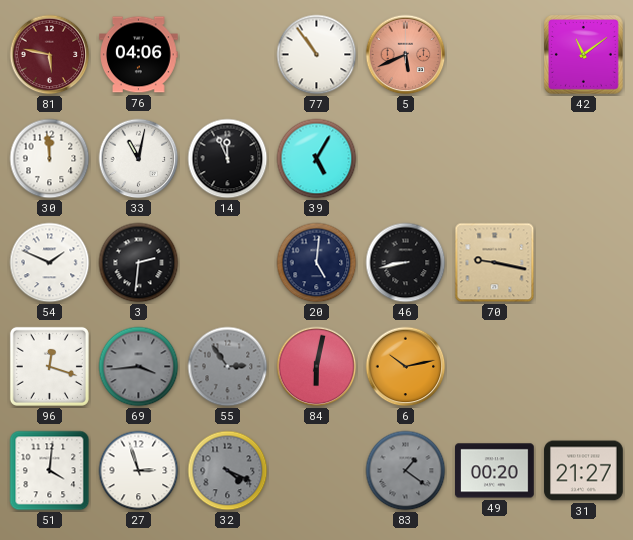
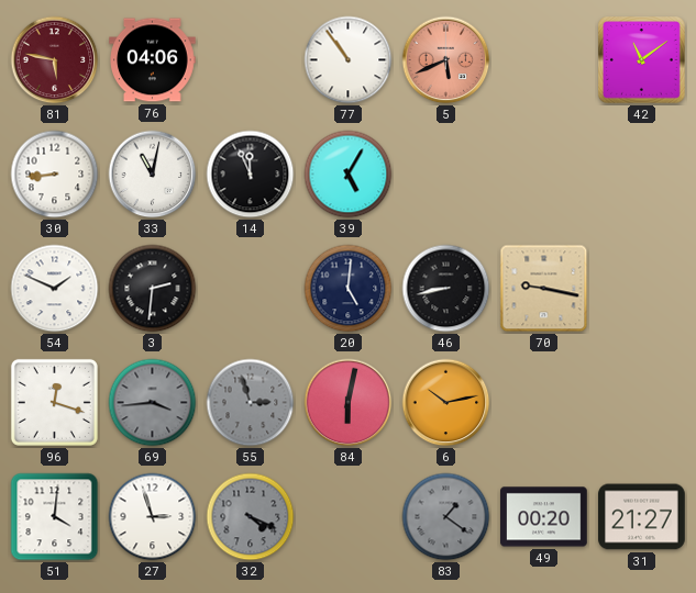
30: 11:59 -> 8:44 (55, 175)
55: 2:54 -> 2:57 (251, 403)
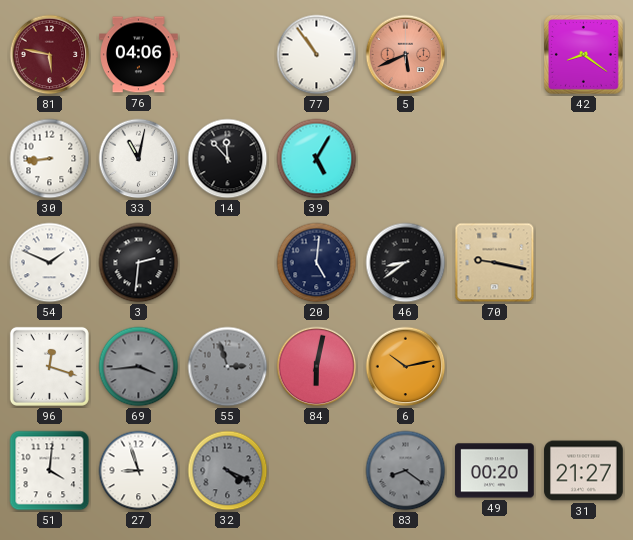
42: 11:09 -> 8:21 (584, 55)
14: 11:56 -> 11:53 (228, 159)
46: 8:43 -> 8:39 (406, 263)
27: 2:57 -> 8:57 (139, 471)
83: 1:21 -> 8:21 (406, 471)
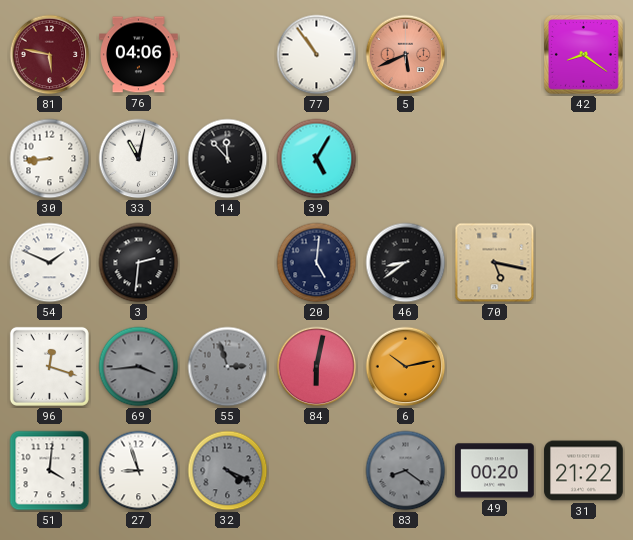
70: 9:17 -> 5:17 (495, 263)
31: 21:27 -> 21:22 (584, 471)
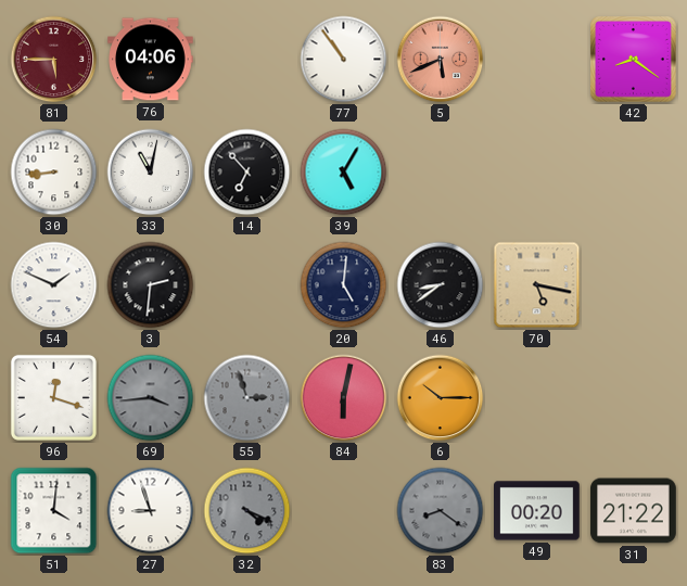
81: 5:47 -> 5:45 (54, 60)
14: 11:53 -> 6:53 (247, 173)
6: 10:13 -> 10:15 (441, 398)
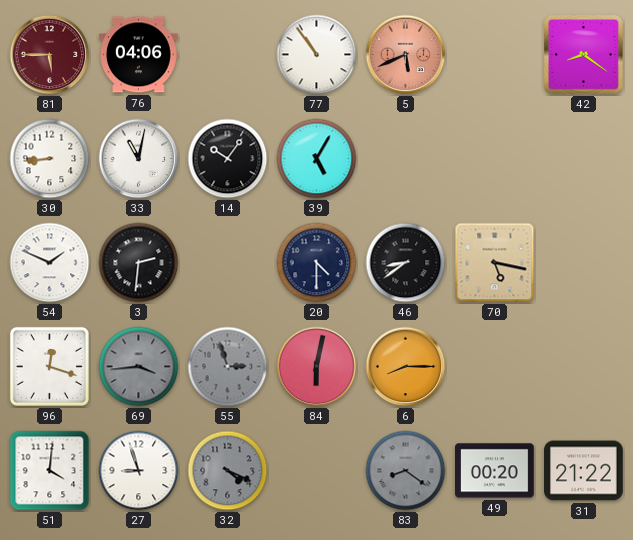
14: 6:53 -> 10:06 (228, 159)
20: 5:01 -> 4:30 (317, 263)
6: 10:15 -> 8:15 (406, 367)
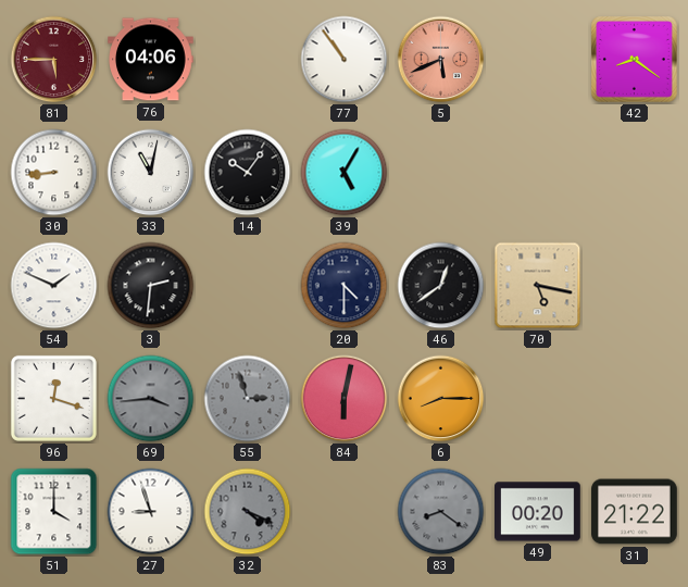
46: 8:39 -> 12:39 (441, 286)
51: 4:01 -> 4:00 (54, 512)
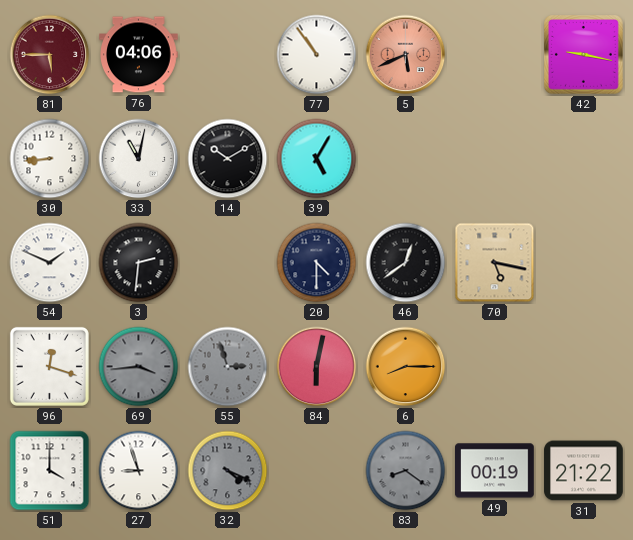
42: 8:21 -> 9:17 (584, 55)
14: 10:06 -> 10:10 (228, 159)
49: 00:20 -> 00:19 (495, 471)
